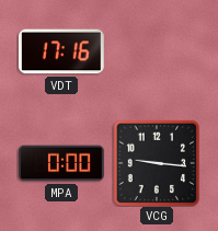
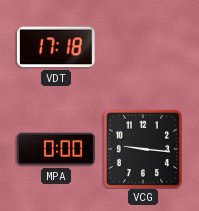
VDT: 17:16 -> 17:18 (56, 47)
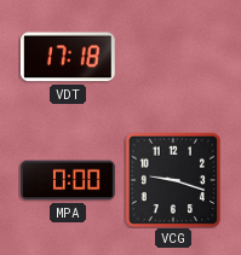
VCG: 9:16 -> 9:18 (172, 179)
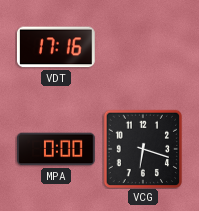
VDT: 17:18 -> 17:16 (56, 47)
VCG: 9:18 -> 6:18 (142, 148)
